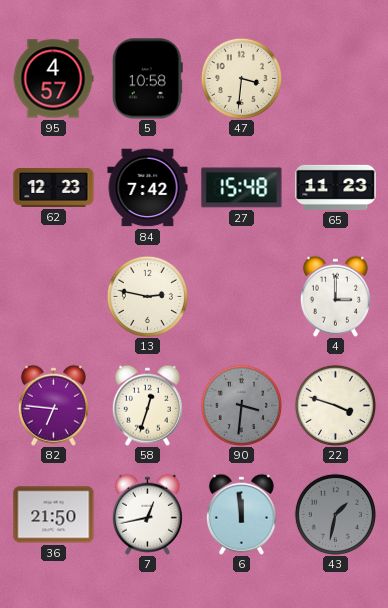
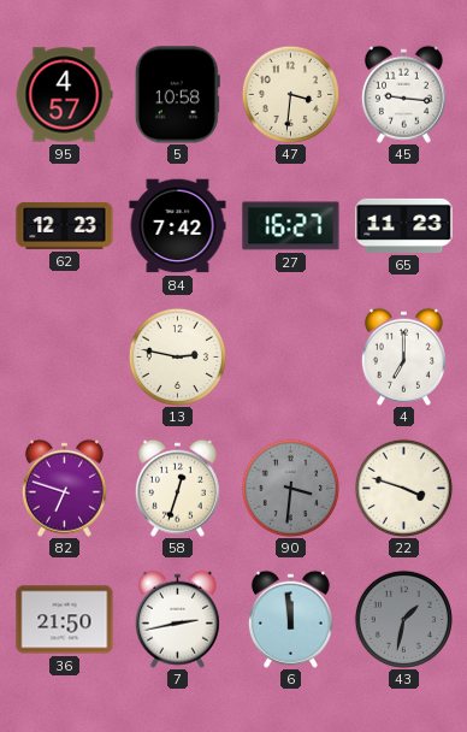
45: none -> 9:16 (403, 94)
27: 15:48 -> 16:27 (291, 226)
4: 3:00 -> 7:00 (403, 356)
82: 6:46 -> 6:48 (64, 488)
7: 12:43 -> 2:43 (177, 619)
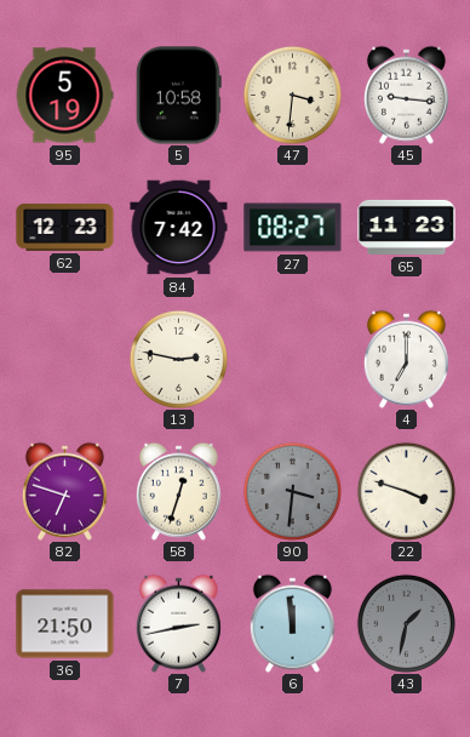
95: 4:57 -> 5:19 (64, 96)
27: 16:27 -> 08:27 (293, 228)
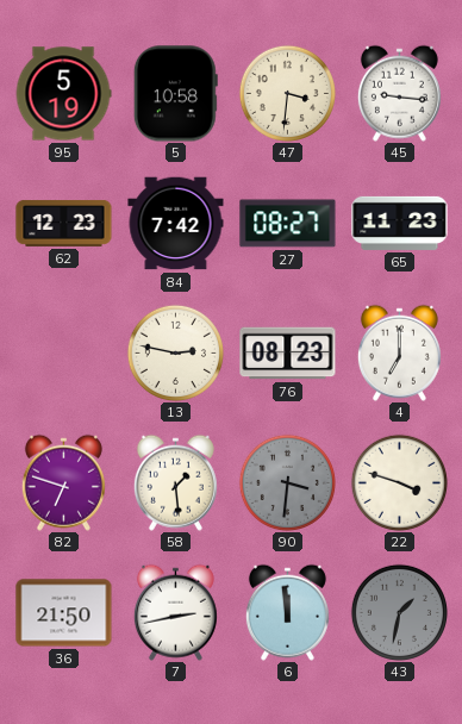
76: none -> 08:23 (288, 354)
58: 12:33 -> 1:29 (175, 482)
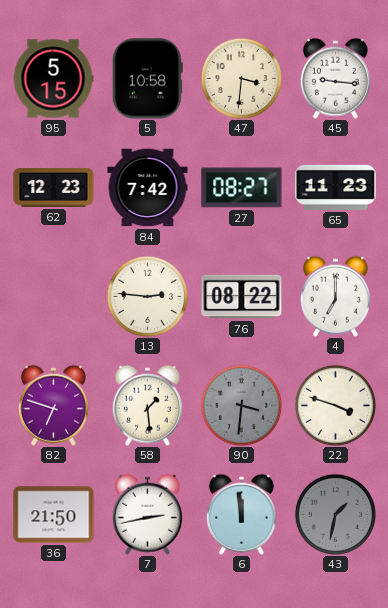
95: 5:19 -> 5:15 (53, 79)
13: 2:47 -> 2:46 (147, 296)
76: 08:23 -> 08:22 (242, 297)
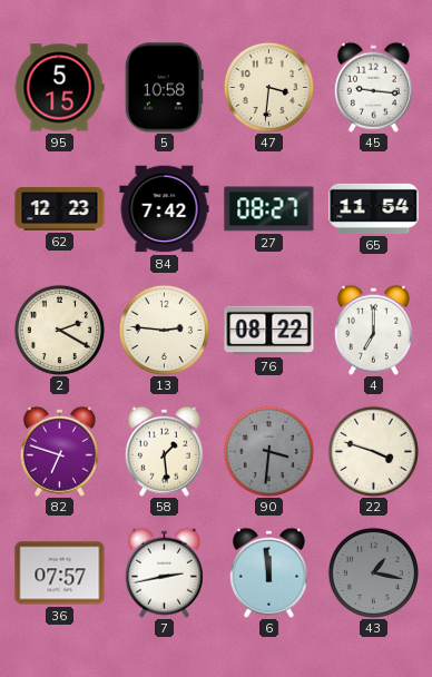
65: 11:23 -> 11:54 (374, 208)
2: none -> 2:20 (59, 330)
36: 21:50 -> 07:57 (60, 573)
43: 1:32 -> 1:17 (373, 572)
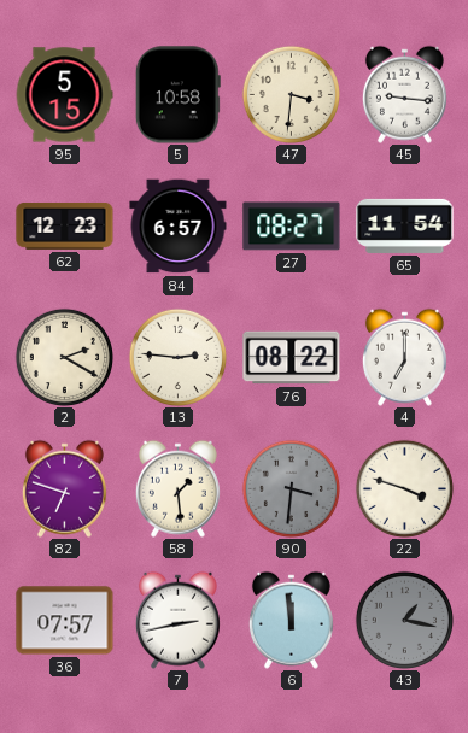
84: 7:42 -> 6:57 (179, 227)
